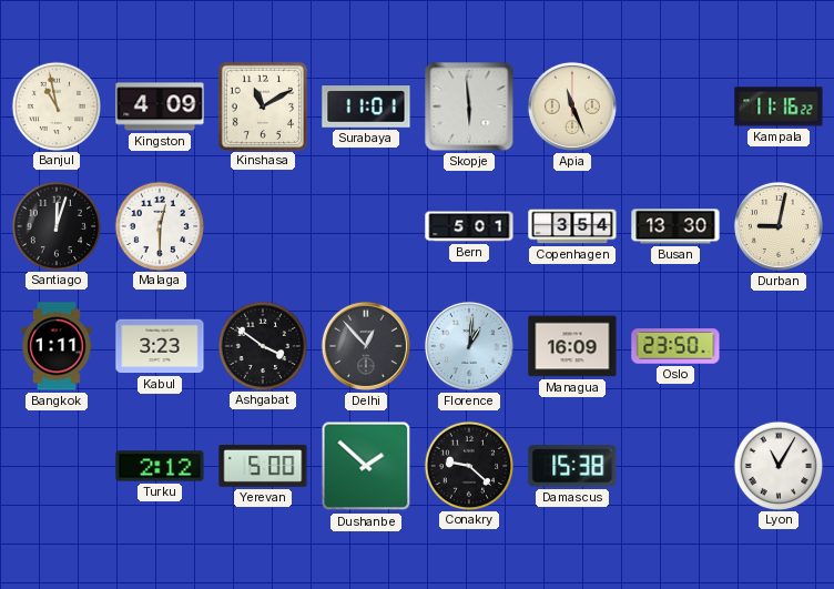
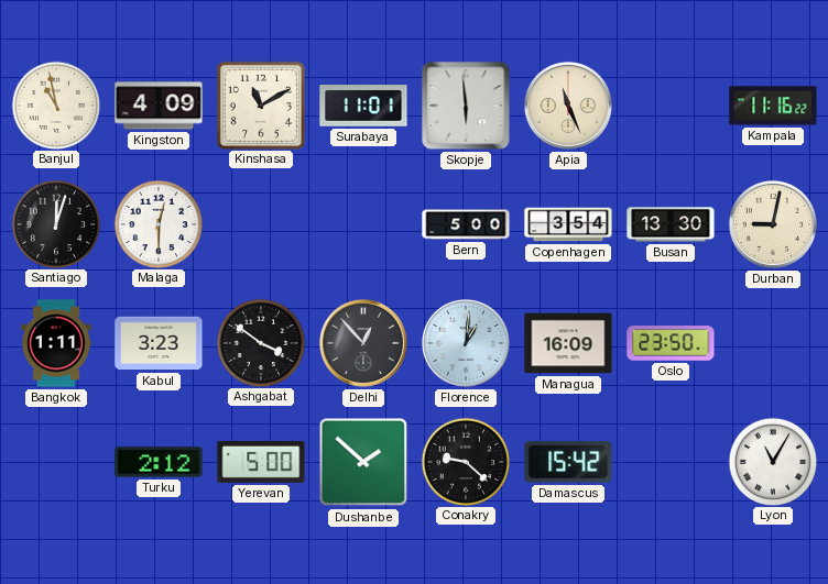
Bern: 5:01 -> 5:00 (466, 224)
Damascus: 15:38 -> 15:42 (568, 462)
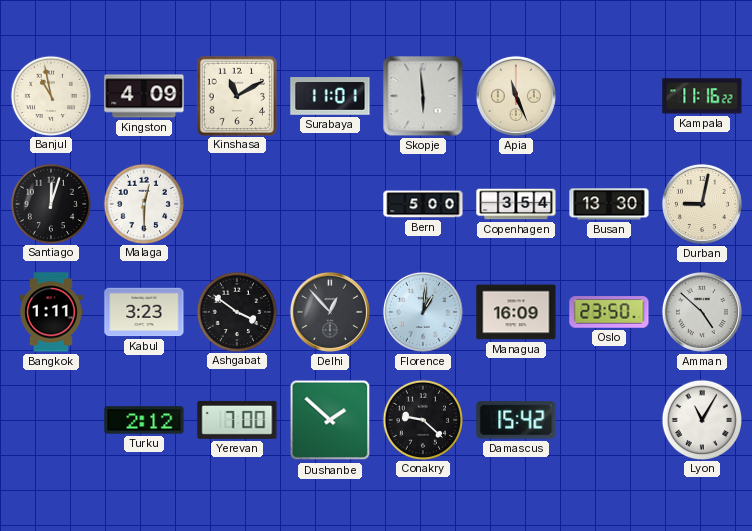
Amman: none -> 4:52 (702, 312)
Yerevan: 5:00 -> 7:00 (237, 420)
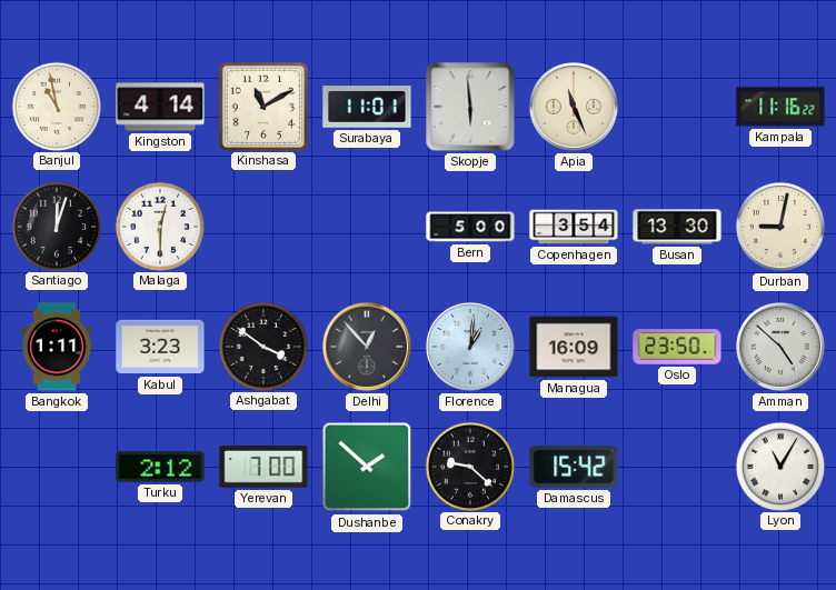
Kingston: 4:09 -> 4:14 (160, 107)
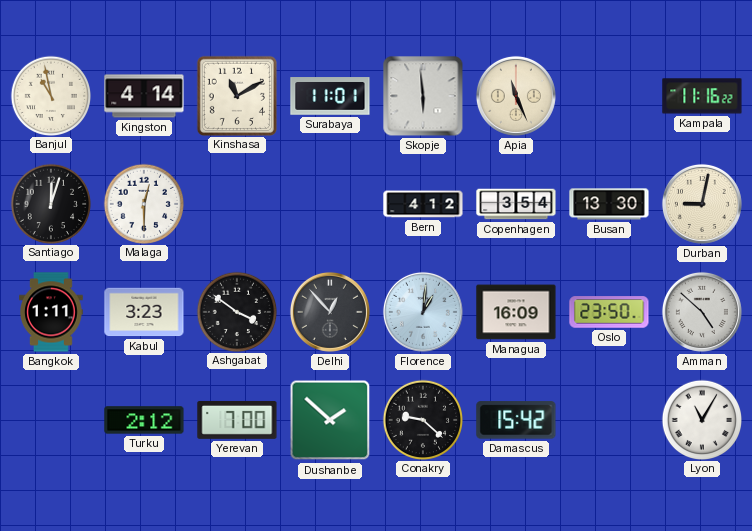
Bern: 5:00 -> 4:12 (423, 204)
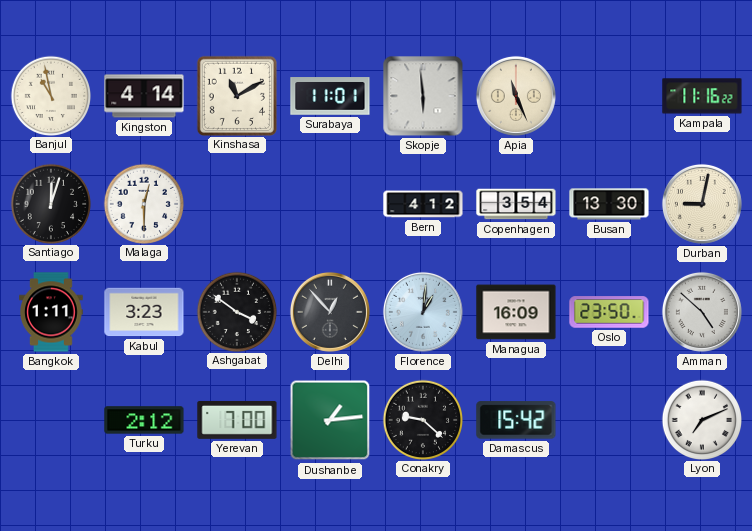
Dushanbe: 1:52 -> 1:14 (330, 420)
Lyon: 11:05 -> 7:11 (701, 419)
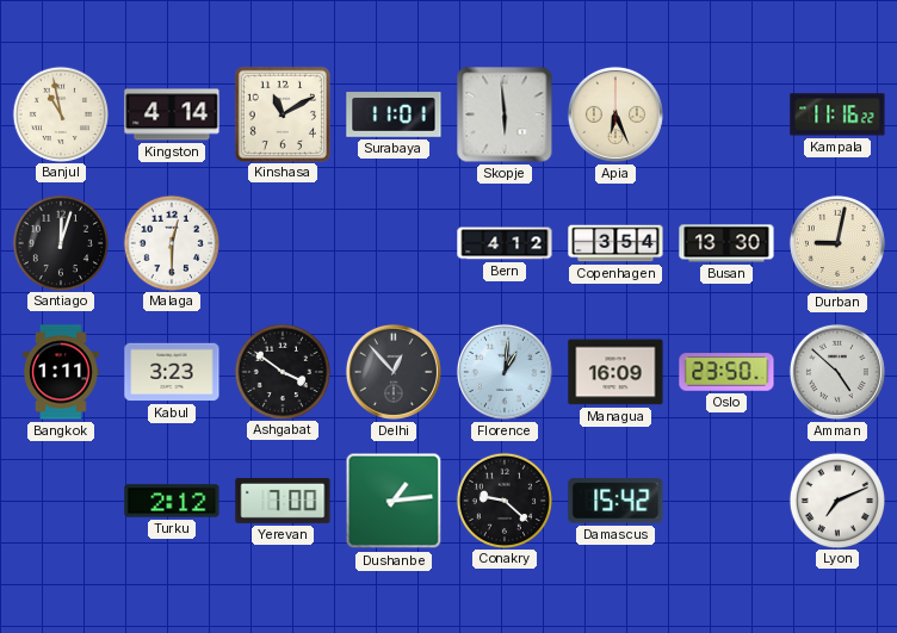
Apia: 11:26 -> 6:26 (615, 114)
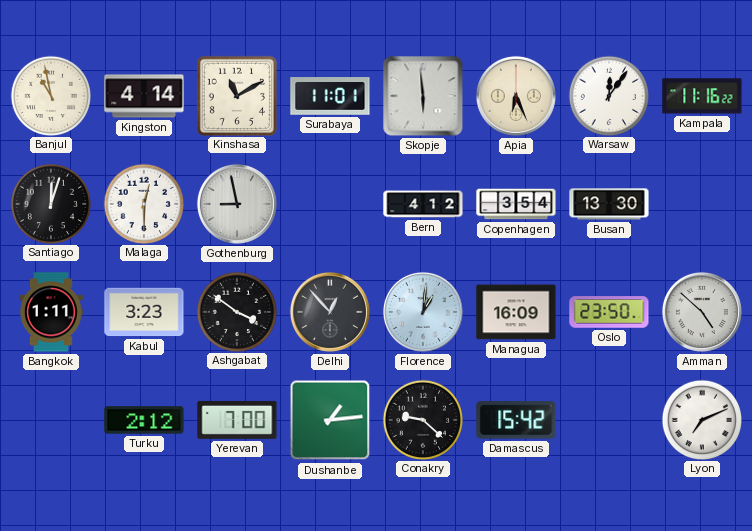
Warsaw: none -> 12:06 (608, 95)
Gothenburg: none -> 8:58 (237, 204)
Durban: 9:02 -> none (837, 243)
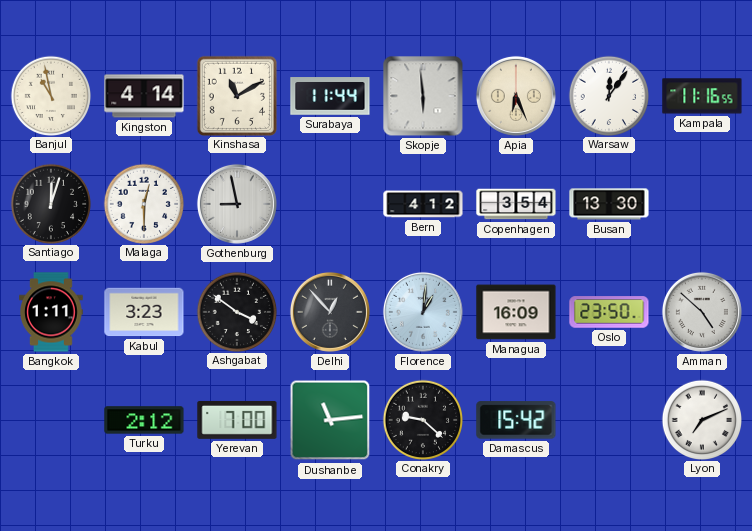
Surabaya: 11:01 -> 11:44 (330, 96)
Kampala: 11:16:22 -> 11:16:55 (702, 96)
Dushanbe: 1:14 -> 11:14 (330, 420)
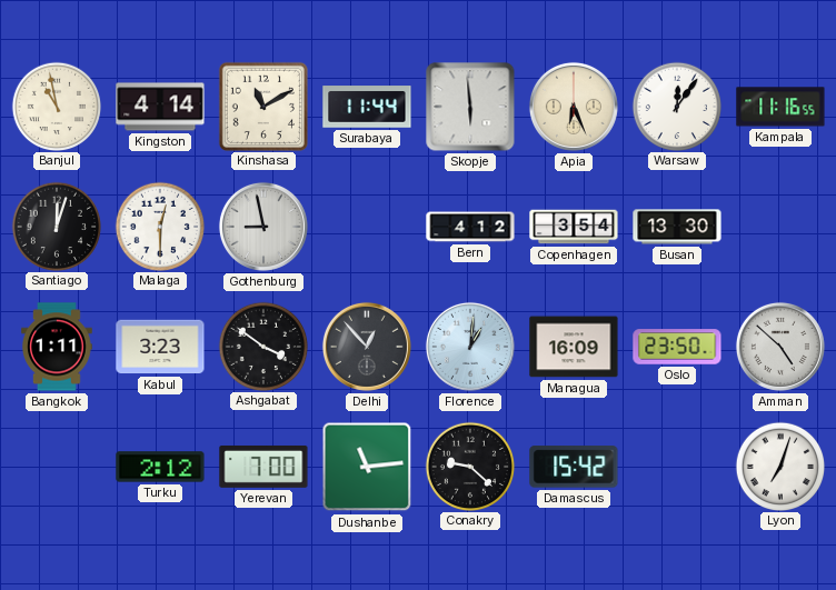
Lyon: 7:11 -> 7:03 (779, 466)
